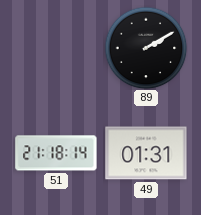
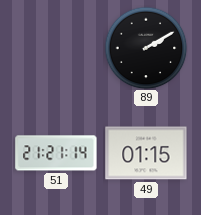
51: 21:18 -> 21:21 (56, 153)
49: 01:31 -> 01:15 (146, 153)
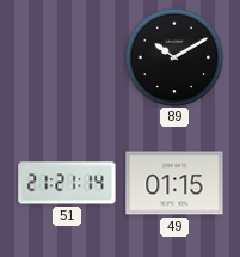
89: 2:10 -> 10:10 (174, 57)
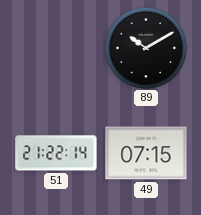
51: 21:21 -> 21:22 (56, 153)
49: 01:15 -> 07:15 (146, 153)
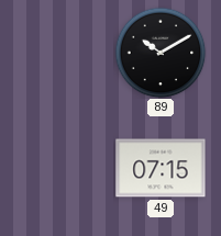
51: 21:22 -> none (56, 153)
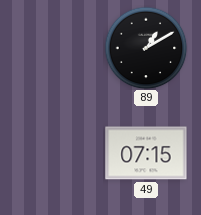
89: 10:10 -> 1:10 (146, 48)
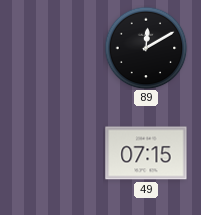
89: 1:10 -> 12:10 (146, 48)
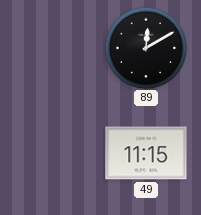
49: 07:15 -> 11:15 (146, 153)
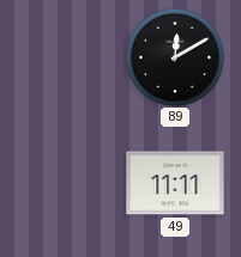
49: 11:15 -> 11:11 (175, 183)
